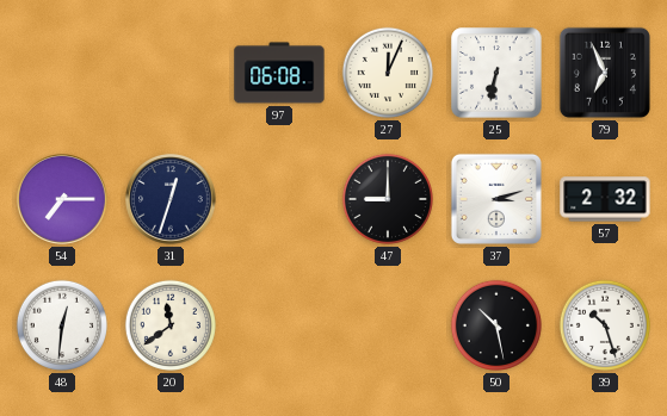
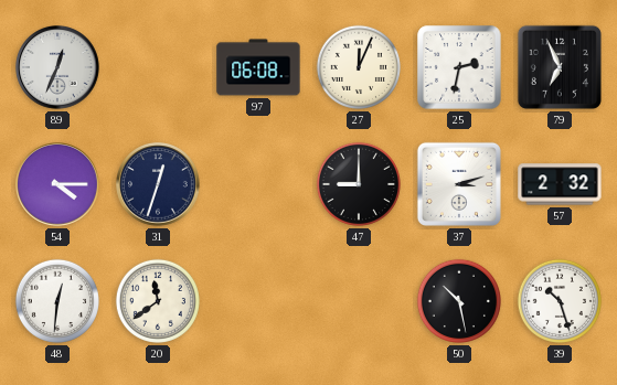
89: none -> 12:34 (58, 68)
25: 6:32 -> 2:32 (459, 67)
54: 7:15 -> 4:15 (58, 185)
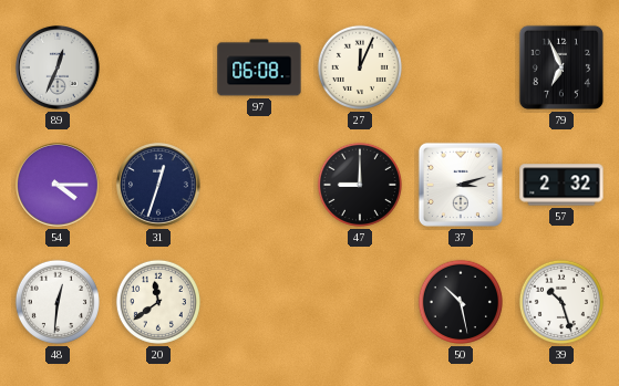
25: 2:32 -> none (459, 67)
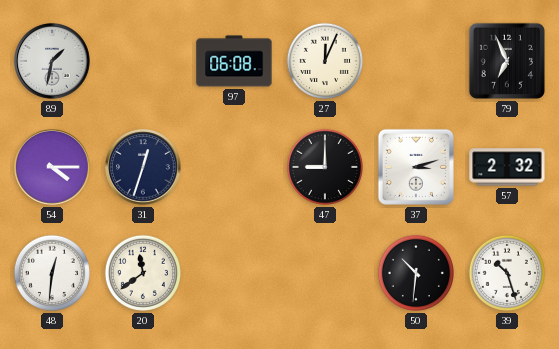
89: 12:34 -> 1:32 (53, 62)
50: 10:28 -> 10:31 (416, 273)
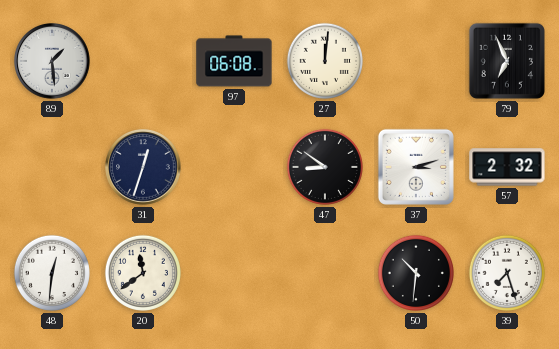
89: 1:32 -> 1:29 (53, 62)
27: 12:04 -> 12:01 (325, 61)
54: 4:15 -> none (53, 168)
47: 9:00 -> 8:51 (325, 167)
39: 10:27 -> 7:27 (507, 273)
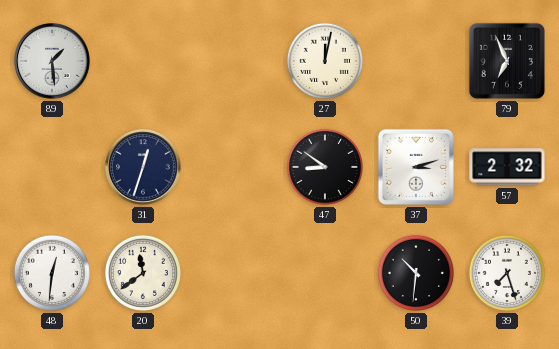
97: 06:08 -> none (234, 61)
27: 12:01 -> 12:02 (325, 61)
